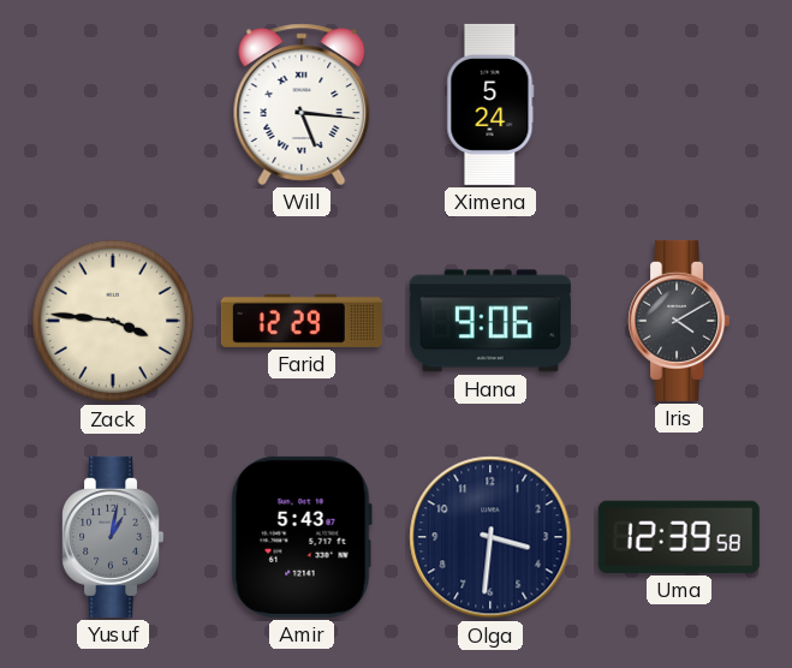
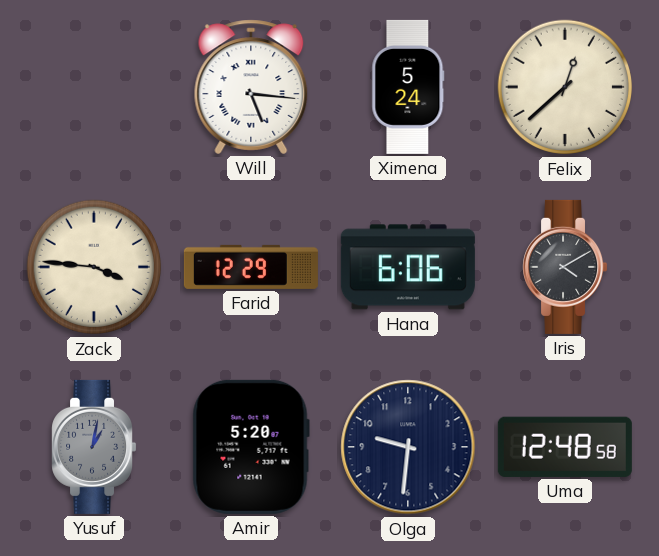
Felix: none -> 12:38 (565, 87)
Hana: 9:06 -> 6:06 (408, 267)
Amir: 5:43 -> 5:20 (251, 447)
Olga: 3:31 -> 9:31 (408, 447)
Uma: 12:39 -> 12:48 (565, 447)
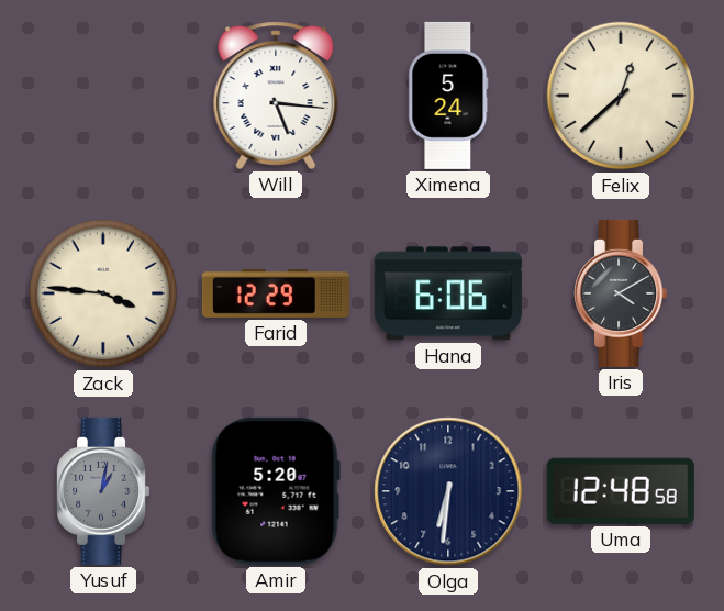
Olga: 9:31 -> 6:31 (448, 491)
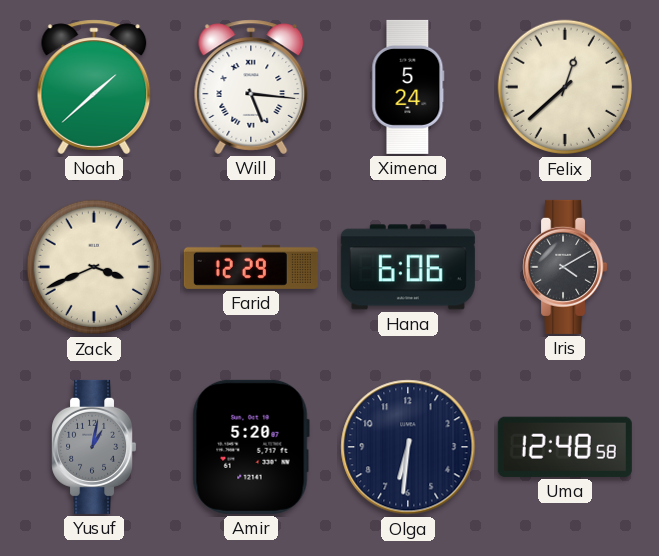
Noah: none -> 1:38 (94, 87)
Zack: 3:46 -> 3:41 (94, 267)
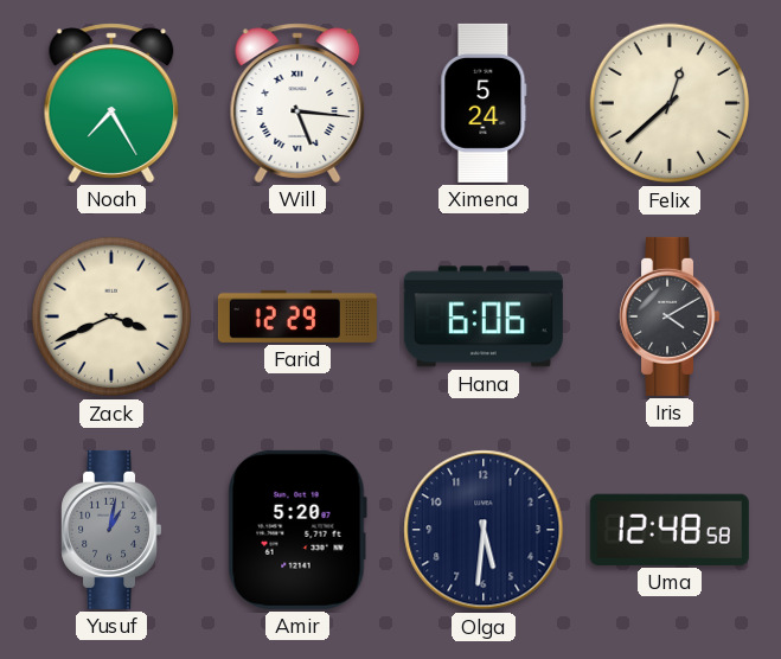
Noah: 1:38 -> 7:25 (111, 103)
Olga: 6:31 -> 5:31 (484, 530)
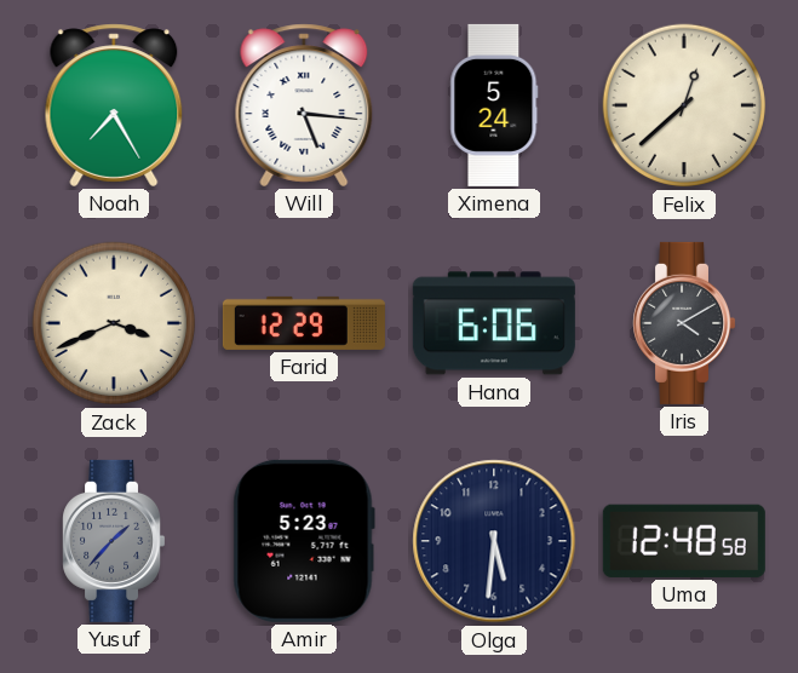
Yusuf: 1:02 -> 1:37 (114, 541)
Amir: 5:20 -> 5:23 (304, 541)
